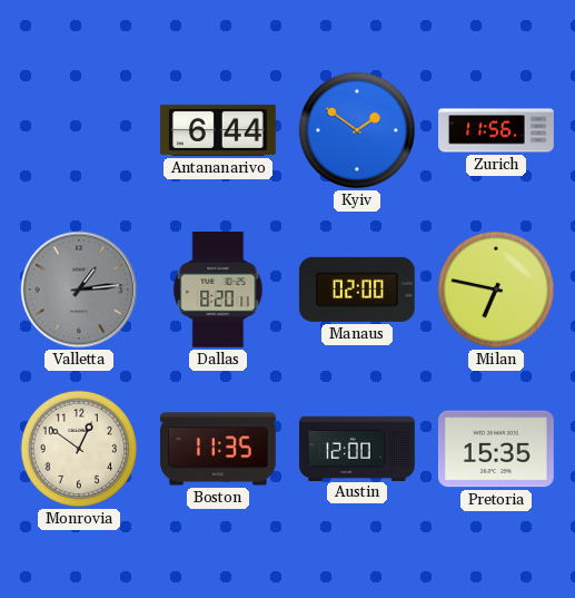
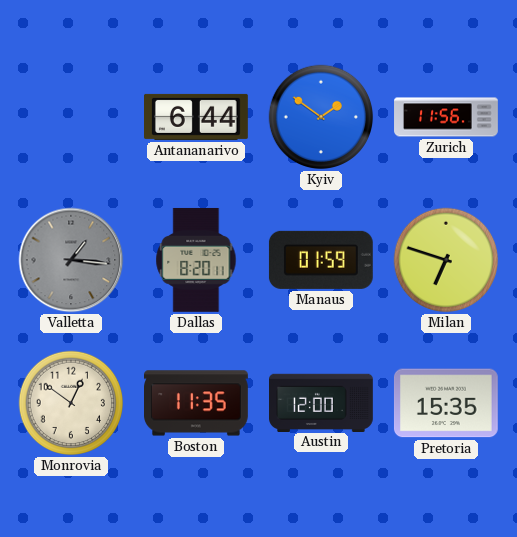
Valletta: 1:14 -> 1:16 (71, 260)
Manaus: 02:00 -> 01:59 (321, 260)
Milan: 6:47 -> 6:48 (446, 260)
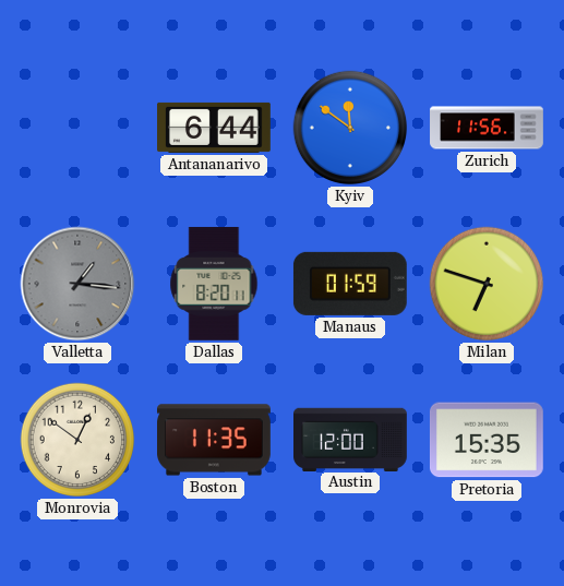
Kyiv: 1:51 -> 11:51 (350, 128)
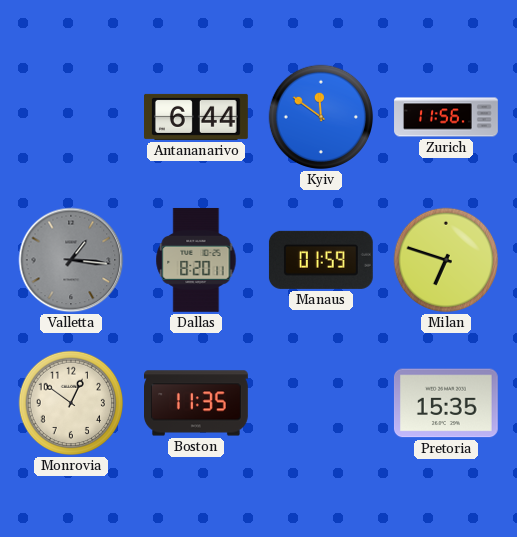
Austin: 12:00 -> none (351, 439)
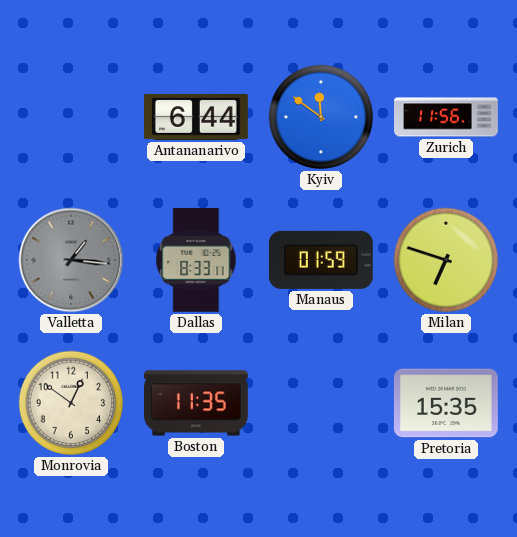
Dallas: 8:20 -> 8:33 (196, 260)
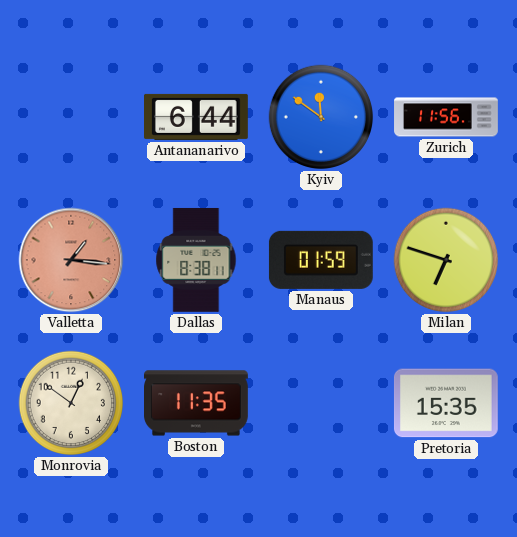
Valletta dial: grey -> salmon (71, 260)
Dallas: 8:33 -> 8:38 (196, 260)
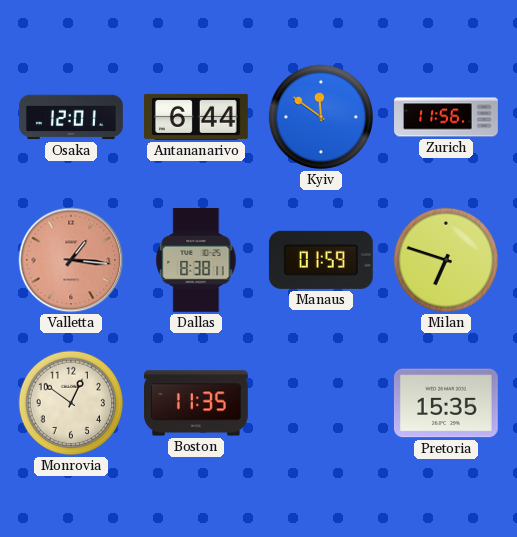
Osaka: none -> 12:01 (71, 117)
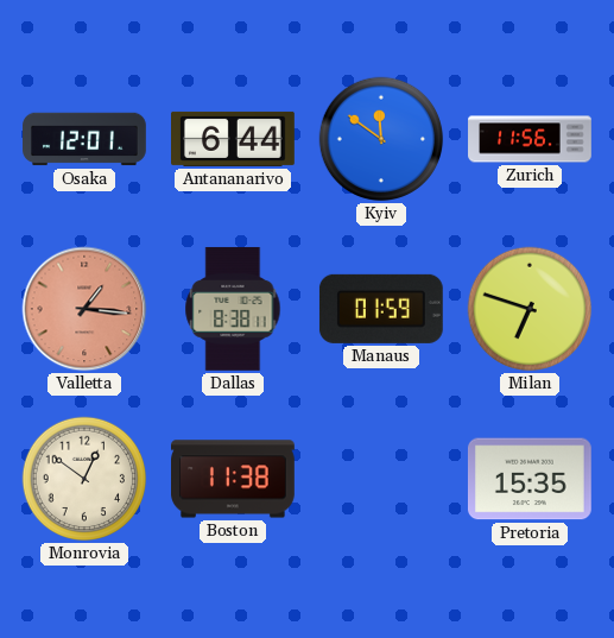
Boston: 11:35 -> 11:38 (234, 479)
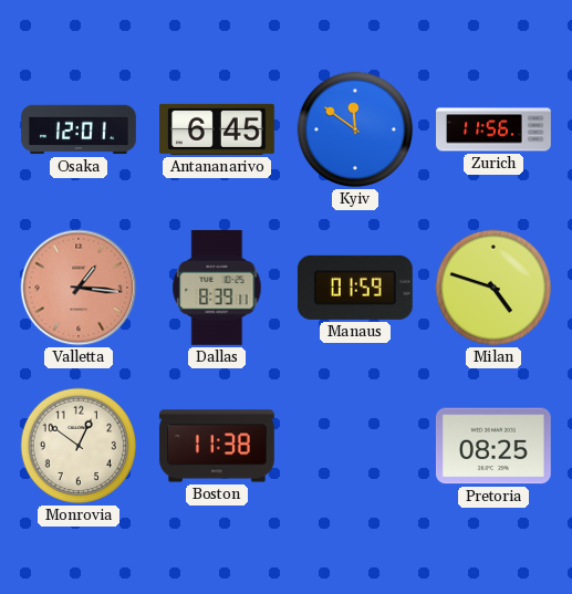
Antananarivo: 6:44 -> 6:45 (218, 129)
Dallas: 8:38 -> 8:39 (217, 288)
Milan: 6:48 -> 4:48 (493, 288)
Pretoria: 15:35 -> 08:25 (493, 446)
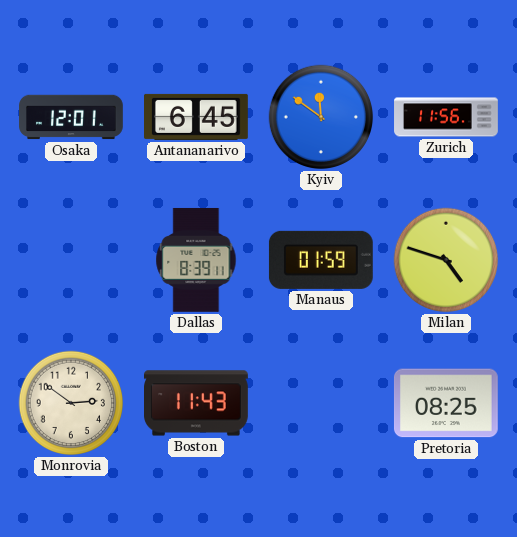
Valletta: 1:16 -> none (79, 288)
Monrovia: 12:51 -> 2:51 (71, 403)
Boston: 11:38 -> 11:43 (197, 403)
